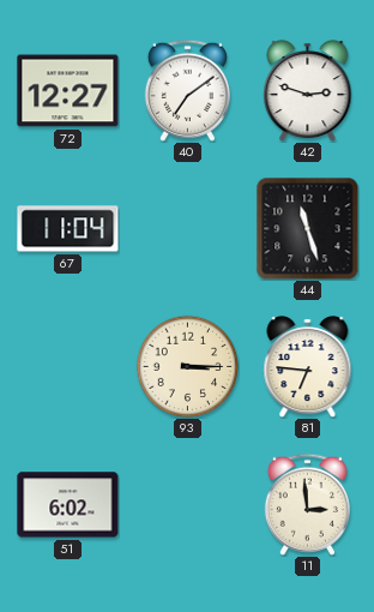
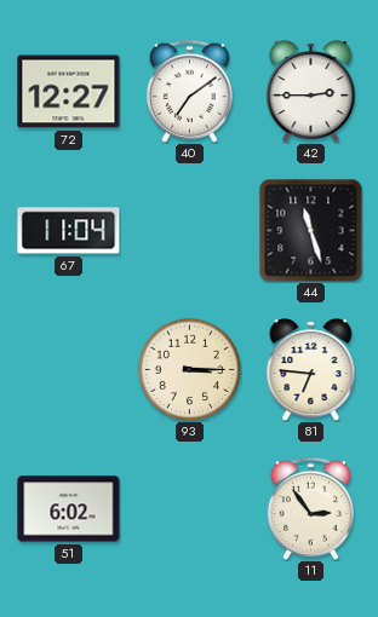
42: 2:48 -> 2:45 (311, 92)
11: 2:59 -> 2:54 (310, 508)
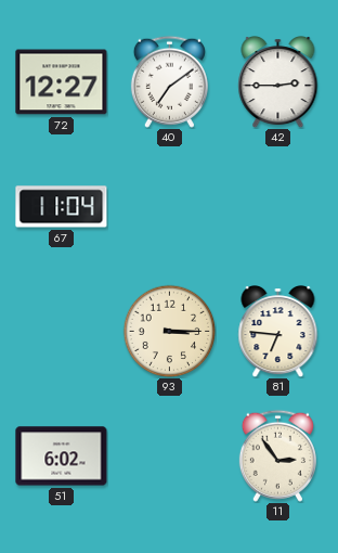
44: 11:27 -> none (311, 231)
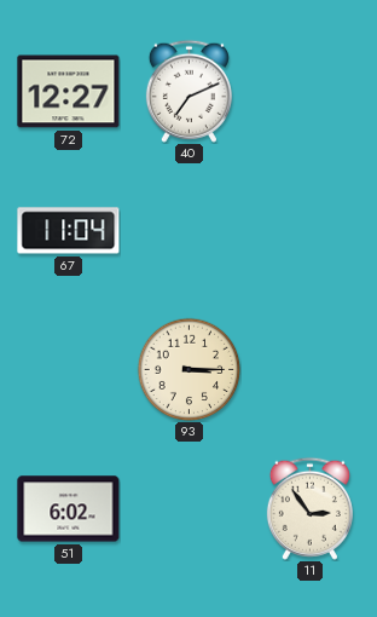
40: 7:09 -> 7:11 (188, 91)
42: 2:45 -> none (278, 82)
81: 6:46 -> none (278, 332)
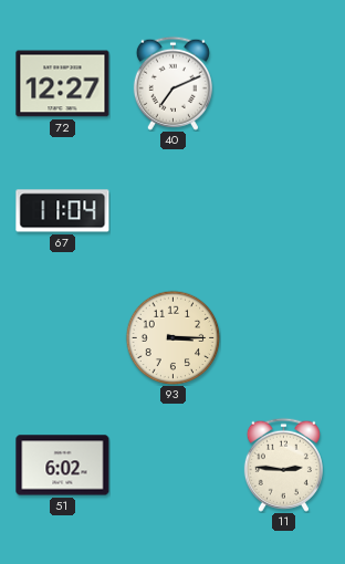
11: 2:54 -> 2:46 (283, 464)
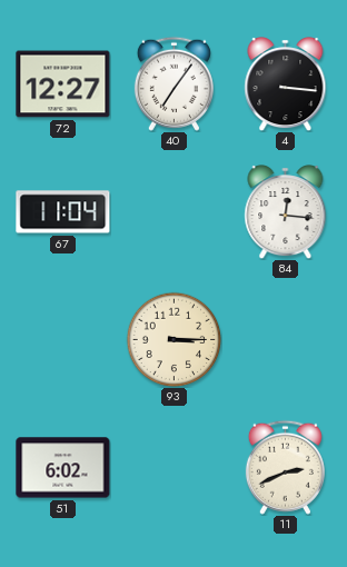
40: 7:11 -> 7:06 (173, 83)
4: none -> 3:16 (286, 84)
84: none -> 12:16 (286, 212)
11: 2:46 -> 2:41 (285, 467)
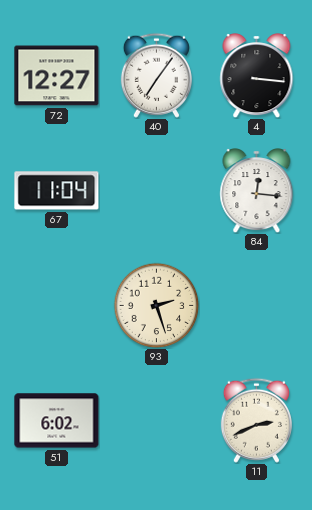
93: 3:15 -> 2:27 (156, 305)
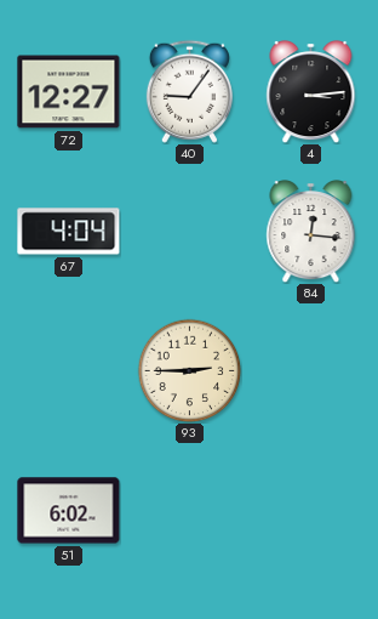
40: 7:06 -> 9:06 (189, 91)
4: 3:16 -> 3:14 (311, 92)
67: 11:04 -> 4:04 (69, 232)
93: 2:27 -> 2:45 (189, 370)
11: 2:41 -> none (256, 420)
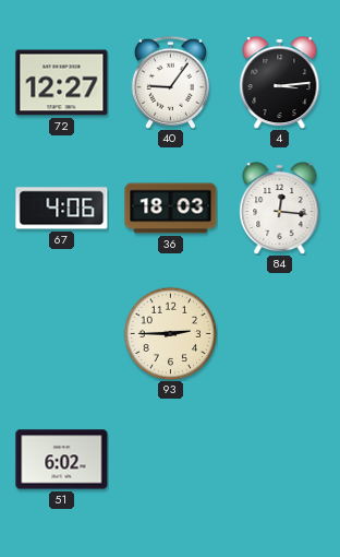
67: 4:04 -> 4:06 (62, 209)
36: none -> 18:03 (171, 209)
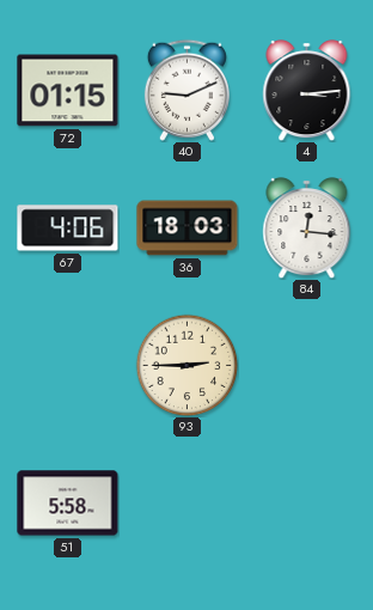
72: 12:27 -> 01:15 (68, 91)
40: 9:06 -> 9:11 (186, 90)
51: 6:02 -> 5:58 (68, 504)
